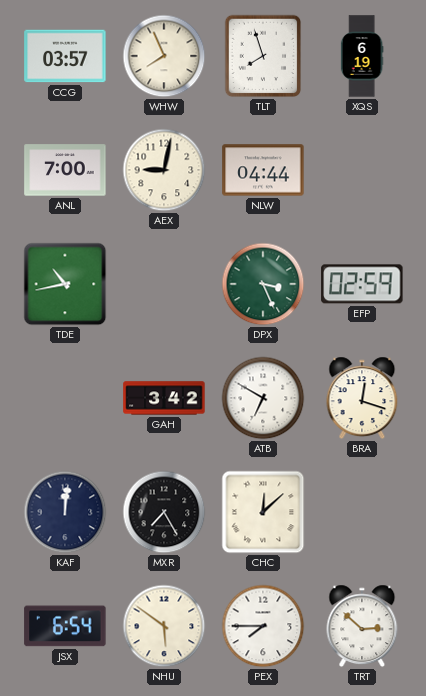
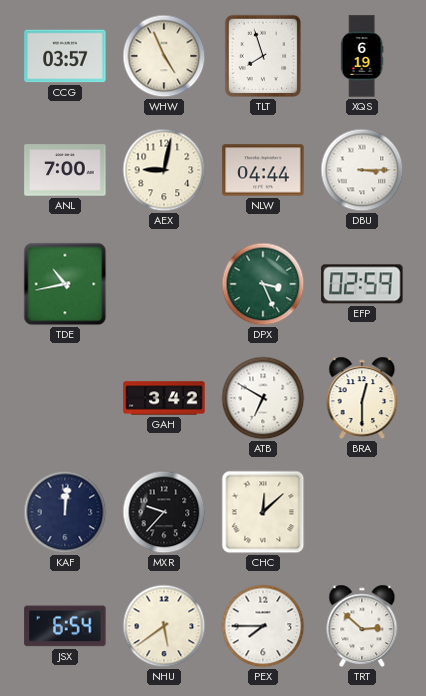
WHW: 7:56 -> 4:56 (164, 56)
DBU: none -> 3:15 (362, 170)
BRA: 12:18 -> 12:30 (362, 398)
MXR: 7:25 -> 9:37 (164, 512)
NHU: 5:51 -> 5:39 (164, 626)
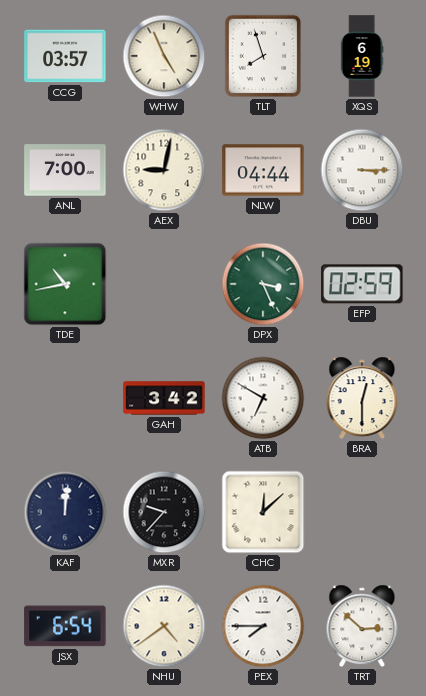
NHU: 5:39 -> 4:39 (164, 626)
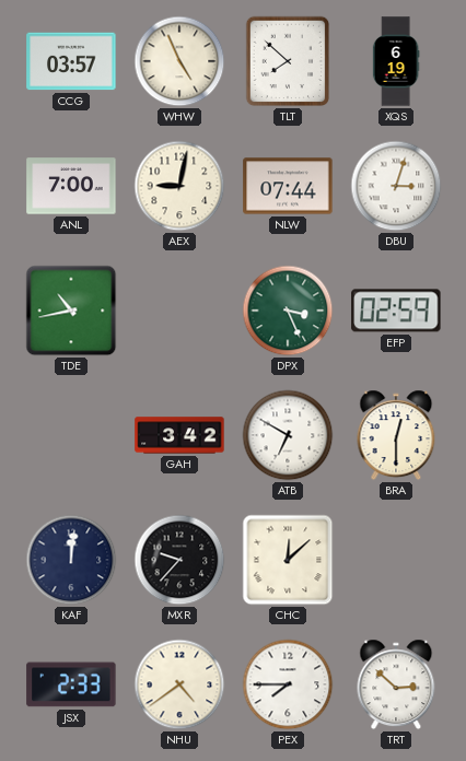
TLT: 7:57 -> 7:52 (288, 61)
NLW: 04:44 -> 07:44 (288, 186)
DBU: 3:15 -> 3:03 (396, 186)
JSX: 6:54 -> 2:33 (71, 684)
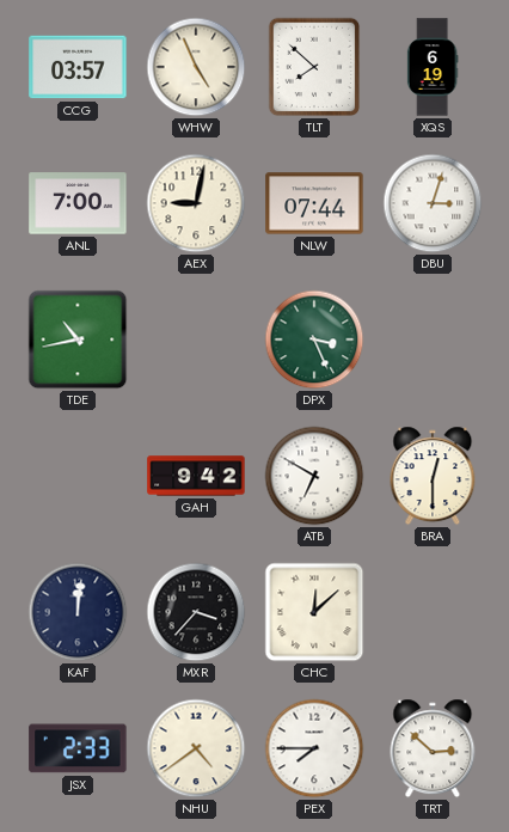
EFP: 02:59 -> none (396, 311)
GAH: 3:42 -> 9:42 (196, 476)
MXR: 9:37 -> 3:37 (196, 612)
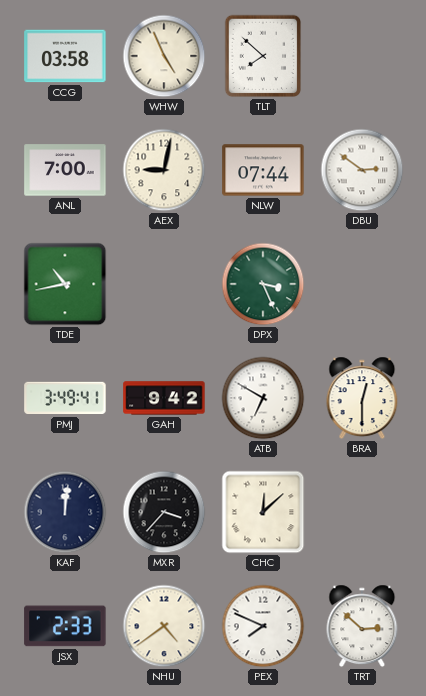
CCG: 03:57 -> 03:58 (65, 56)
XQS: 6:19 -> none (433, 67)
DBU: 3:03 -> 2:51 (362, 170)
PMJ: none -> 3:49 (65, 398)
PEX: 7:45 -> 7:49 (263, 626)
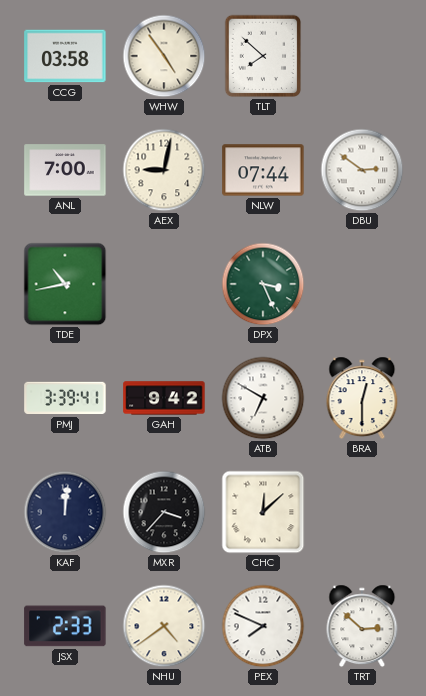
WHW: 4:56 -> 4:54 (164, 56)
PMJ: 3:49 -> 3:39 (65, 398)
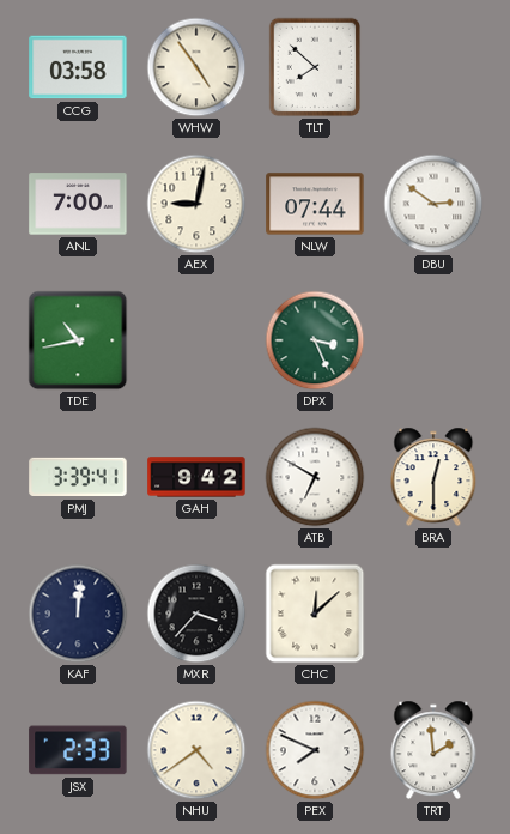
TRT: 2:52 -> 1:59 (433, 750)
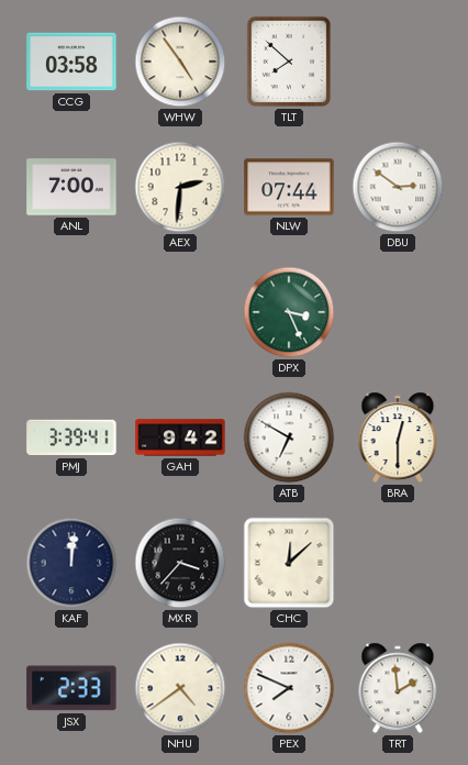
AEX: 9:02 -> 2:31 (180, 187)
TDE: 10:43 -> none (78, 340)
